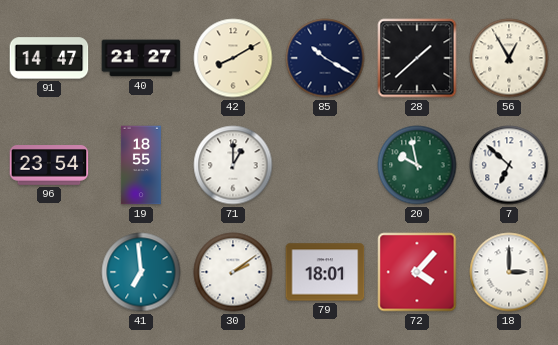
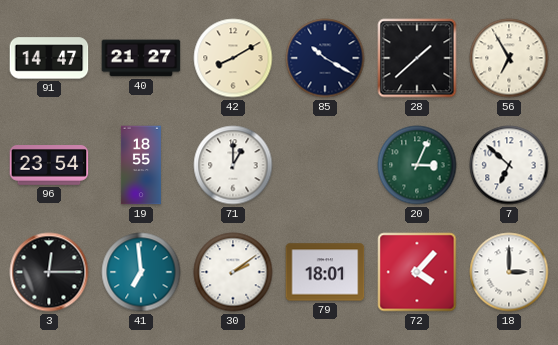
56: 12:55 -> 6:55 (509, 58)
20: 9:58 -> 3:04 (417, 165)
3: none -> 12:15 (49, 272)
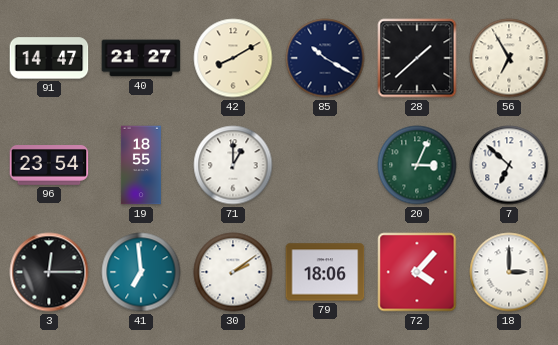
79: 18:01 -> 18:06 (325, 272)
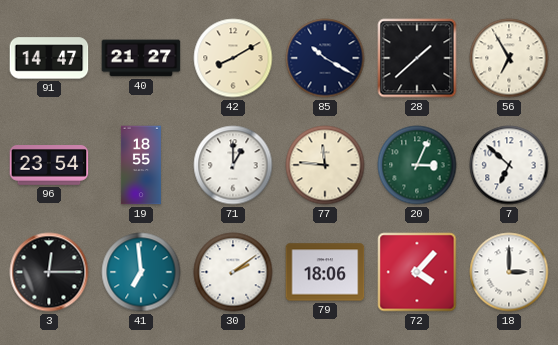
77: none -> 11:46 (325, 165)
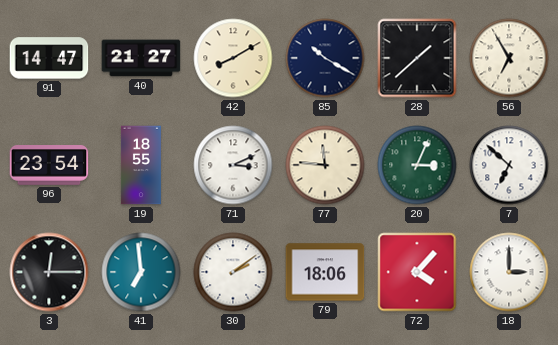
71: 1:00 -> 3:11 (233, 165)
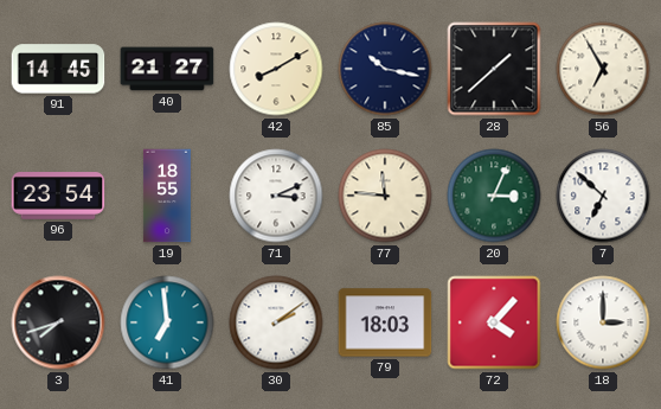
91: 14:47 -> 14:45 (58, 69)
85: 10:20 -> 10:17 (385, 69)
3: 12:15 -> 7:42 (58, 322)
79: 18:06 -> 18:03 (385, 322)
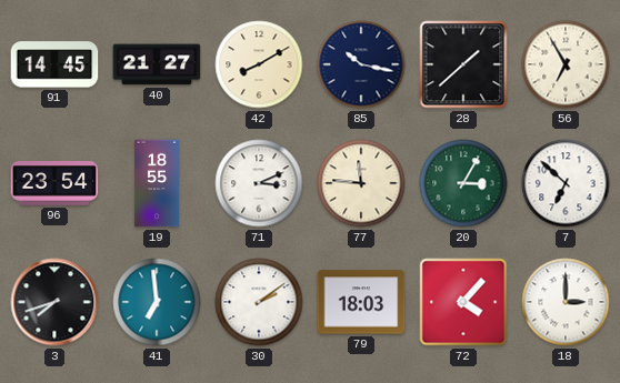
20: 3:04 -> 3:05 (463, 183)
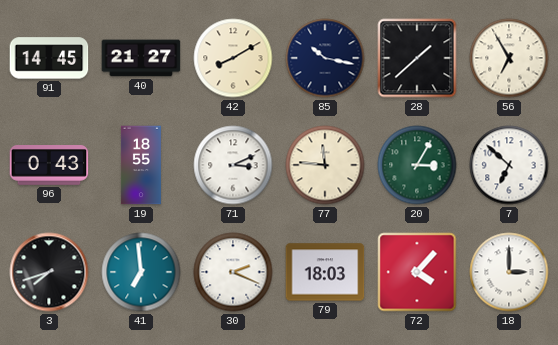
96: 23:54 -> 0:43 (49, 166)
30: 2:09 -> 2:19 (233, 272)
